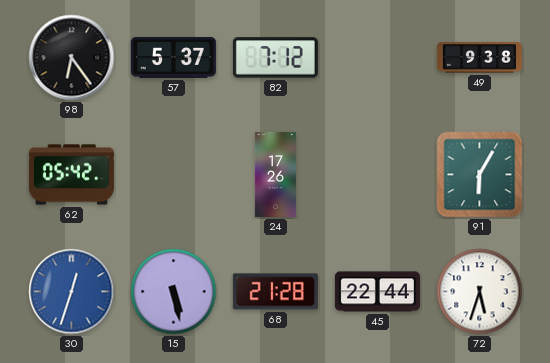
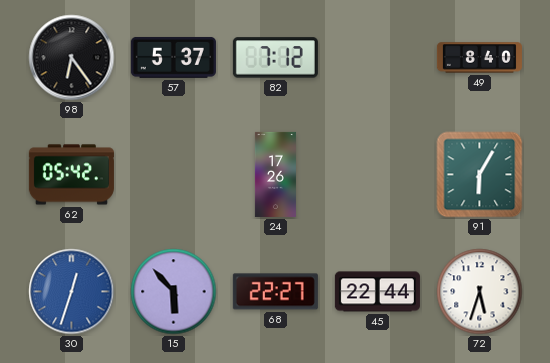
49: 9:38 -> 8:40 (479, 58)
15: 5:28 -> 5:53 (174, 292)
68: 21:28 -> 22:27 (275, 292)
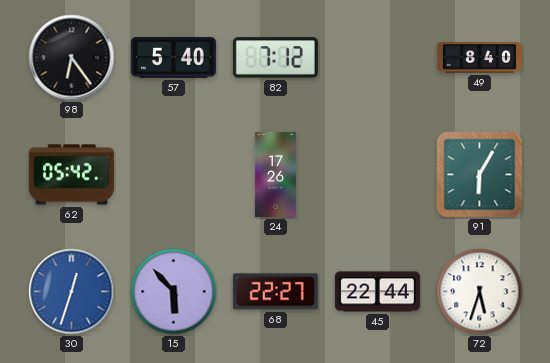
57: 5:37 -> 5:40 (173, 57)
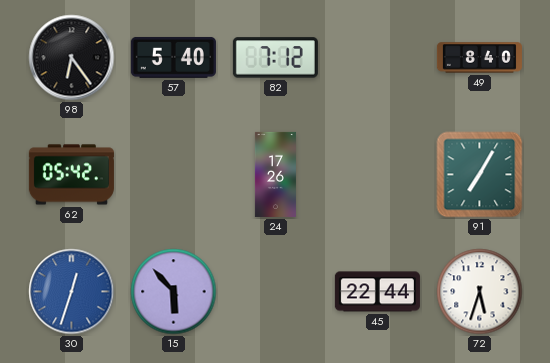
91: 6:05 -> 7:05 (480, 175)
68: 22:27 -> none (275, 292)
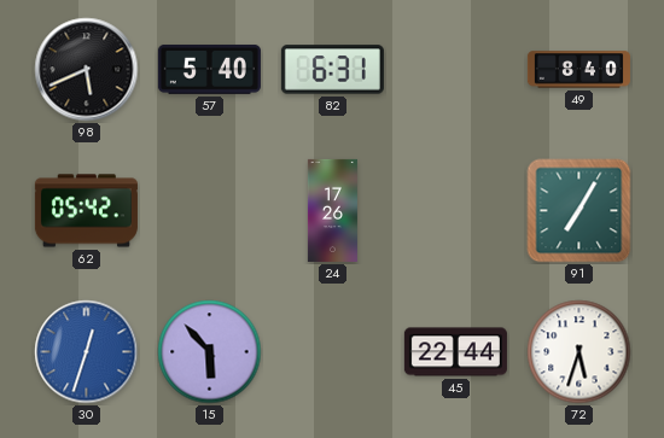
98: 6:24 -> 5:41 (87, 70)
82: 7:12 -> 6:31 (332, 70)
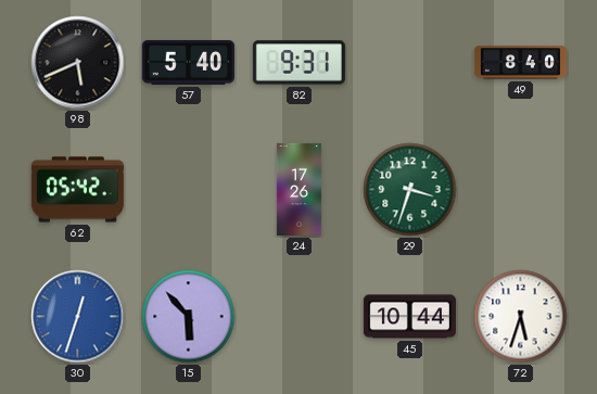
82: 6:31 -> 9:31 (298, 63)
29: none -> 3:33 (410, 190)
91: 7:05 -> none (579, 211)
45: 22:44 -> 10:44 (409, 317)
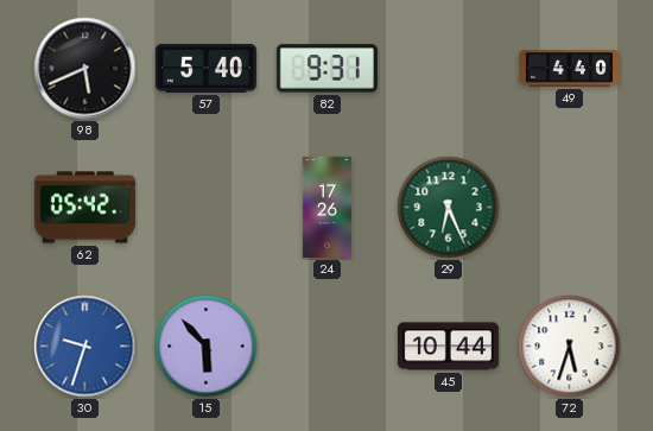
49: 8:40 -> 4:40 (569, 69)
29: 3:33 -> 6:26 (449, 208)
30: 12:33 -> 9:33 (85, 347)
